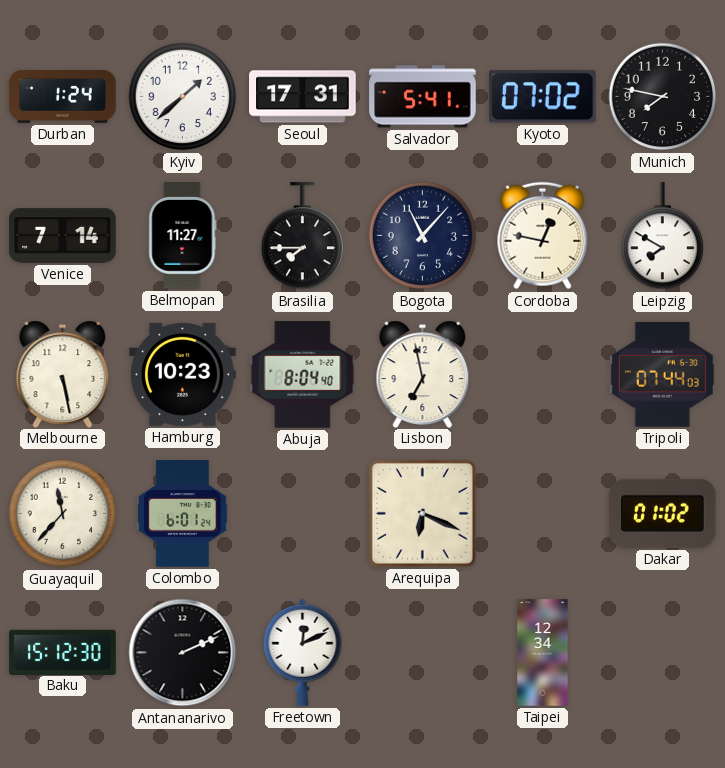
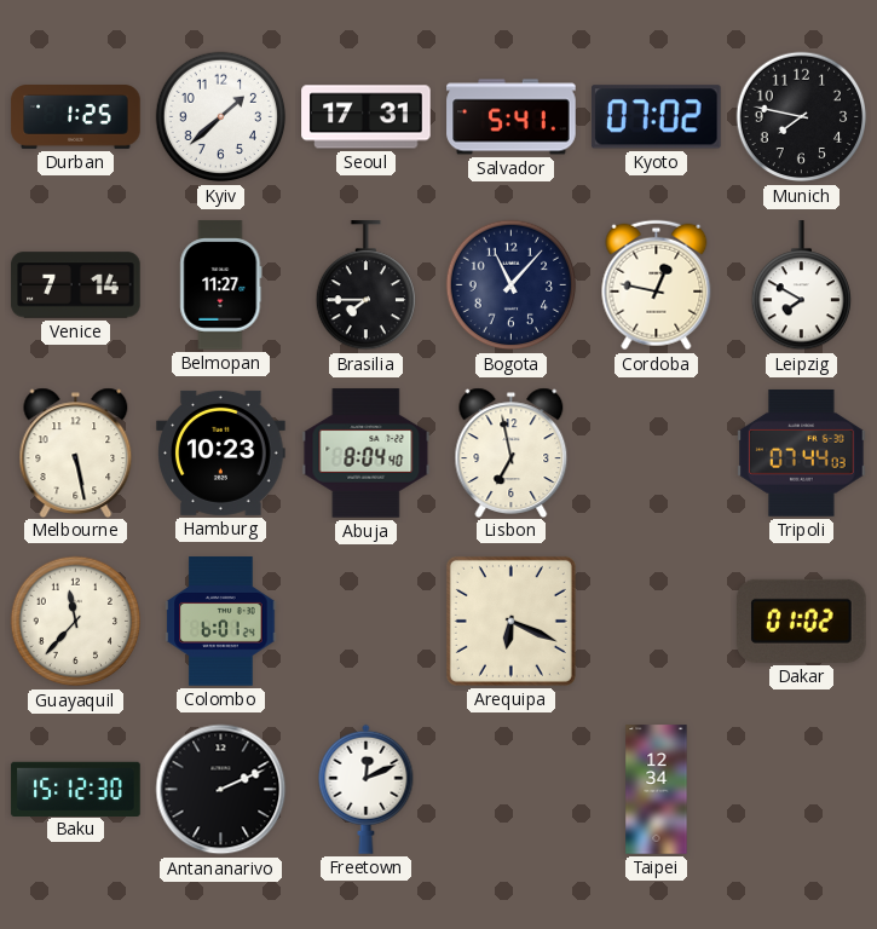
Durban: 1:24 -> 1:25 (76, 117)
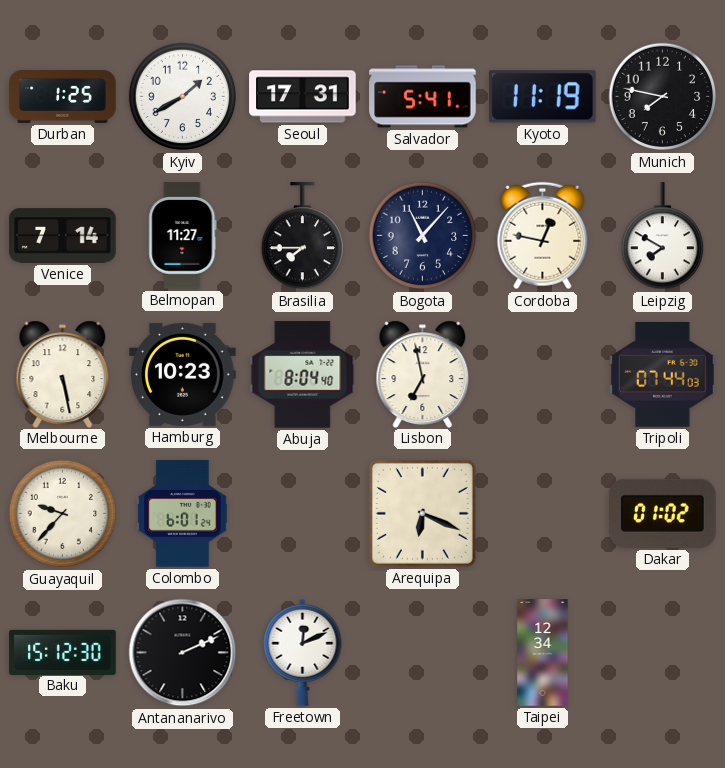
Kyiv: 1:38 -> 1:40 (183, 97)
Kyoto: 07:02 -> 11:19 (543, 97)
Guayaquil: 11:37 -> 9:37 (63, 514)
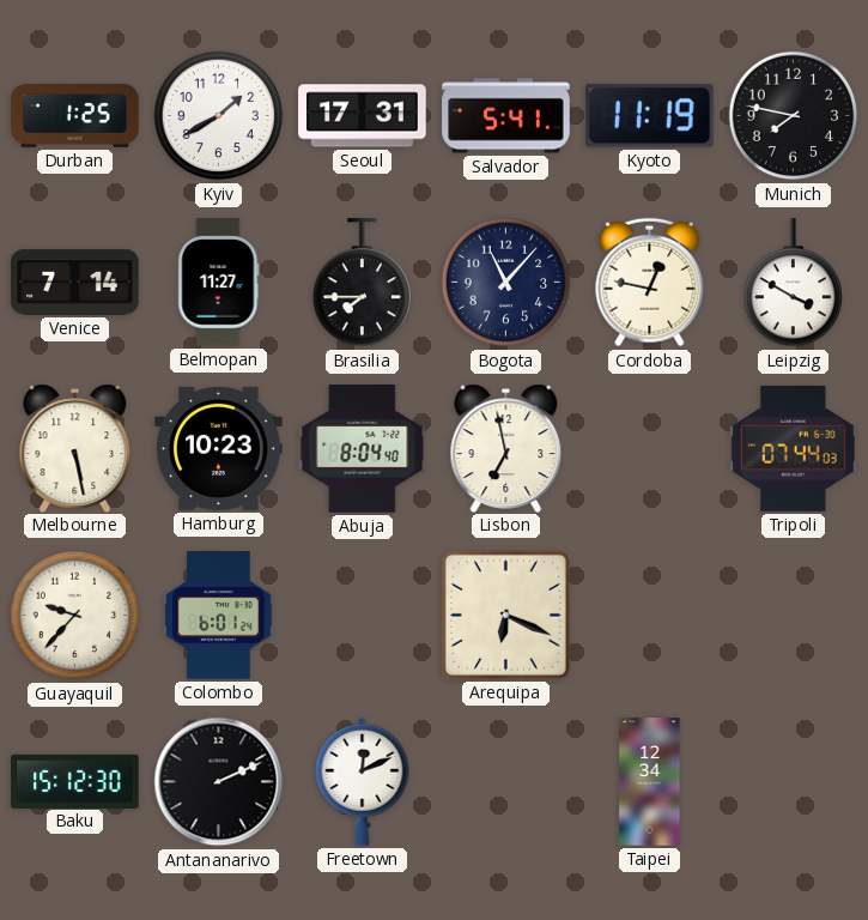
Leipzig: 7:50 -> 3:50 (793, 283)
Dakar: 01:02 -> none (663, 513)
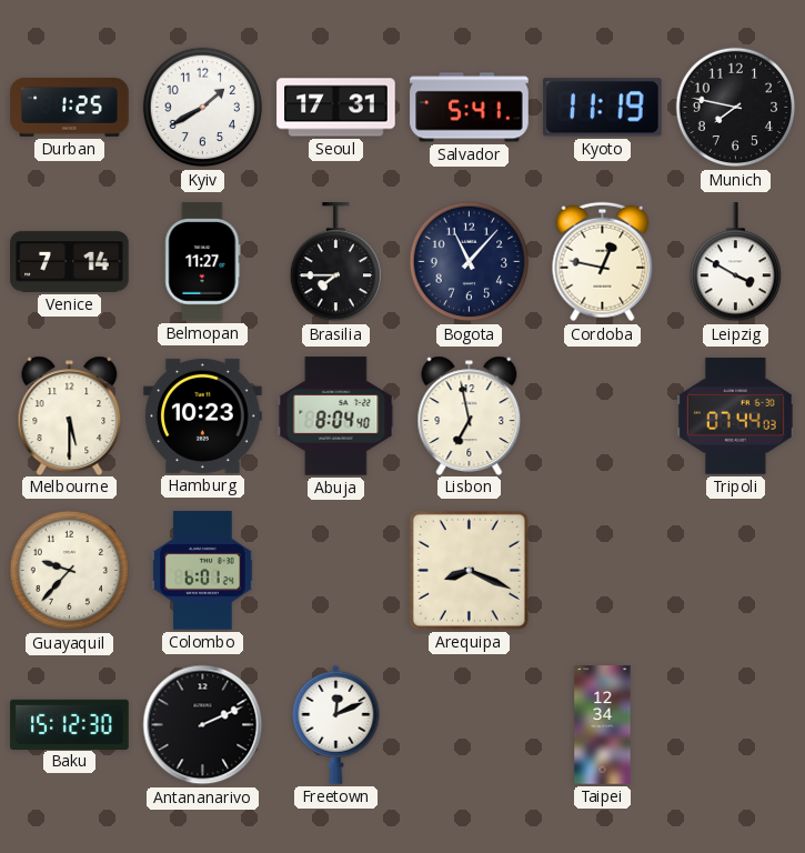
Melbourne: 5:28 -> 5:30 (70, 415)
Arequipa: 6:19 -> 8:19 (469, 570)
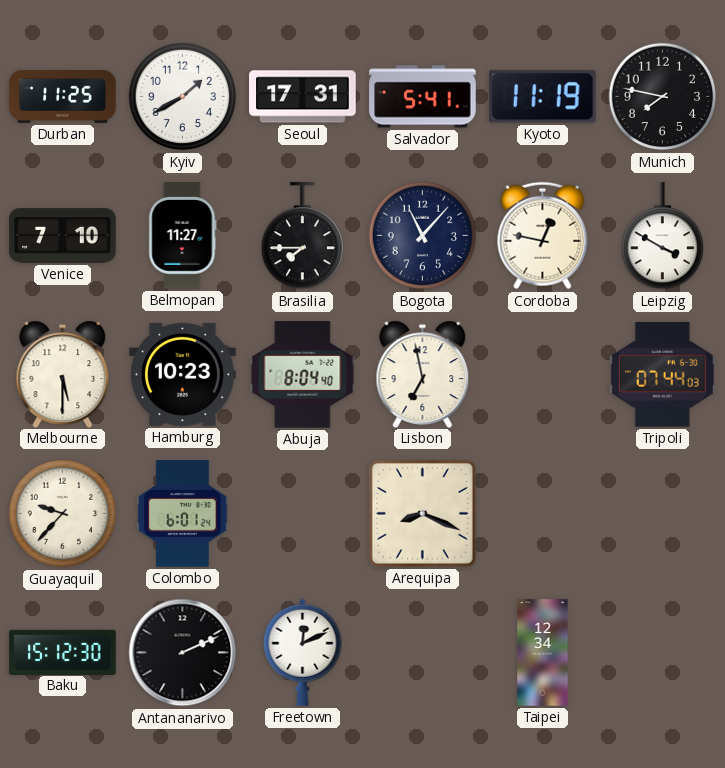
Durban: 1:25 -> 11:25 (63, 97)
Venice: 7:14 -> 7:10 (63, 236)
